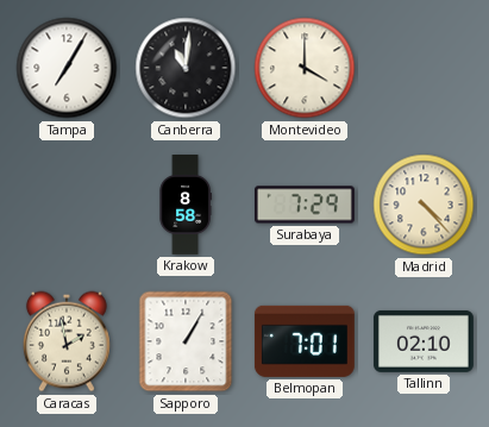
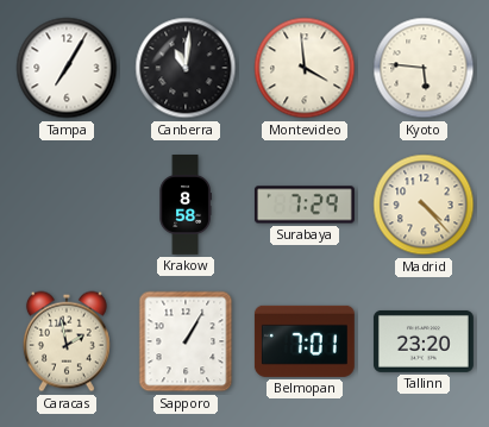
Montevideo: 4:00 -> 3:59 (305, 68)
Kyoto: none -> 5:46 (424, 68)
Tallinn: 02:10 -> 23:20 (424, 341)
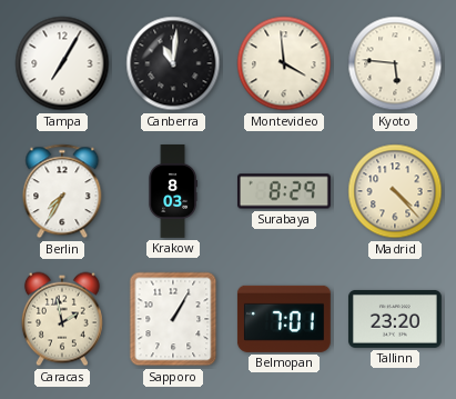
Berlin: none -> 7:35 (62, 191)
Krakow: 8:58 -> 8:03 (173, 192)
Surabaya: 7:29 -> 8:29 (284, 191)
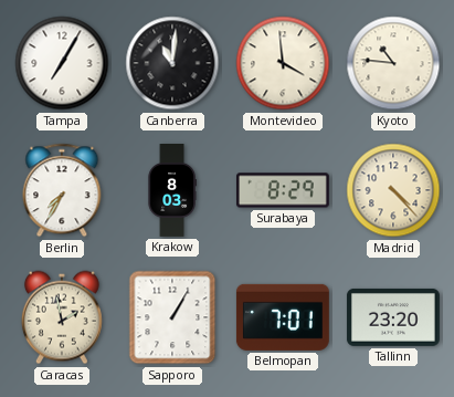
Kyoto: 5:46 -> 10:46 (393, 63)
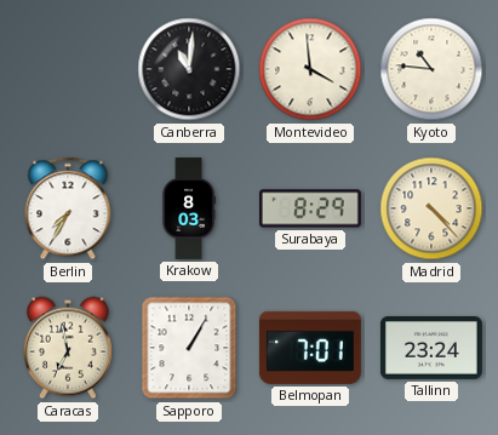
Tampa: 7:05 -> none (62, 63)
Caracas: 1:58 -> 6:58 (68, 348)
Tallinn: 23:20 -> 23:24 (431, 348)
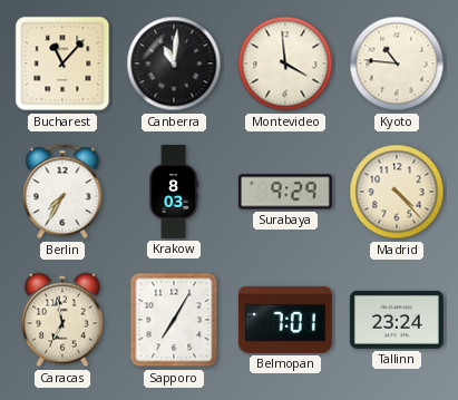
Bucharest: none -> 11:07 (62, 64)
Surabaya: 8:29 -> 9:29 (285, 192)
Sapporo: 1:05 -> 7:05 (174, 320)
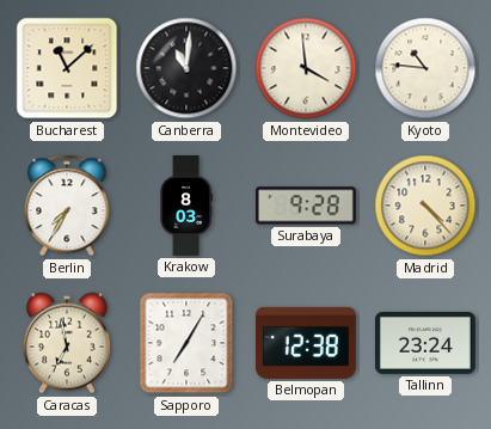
Bucharest: 11:07 -> 11:08 (67, 68)
Surabaya: 9:29 -> 9:28 (306, 206)
Belmopan: 7:01 -> 12:38 (306, 343)
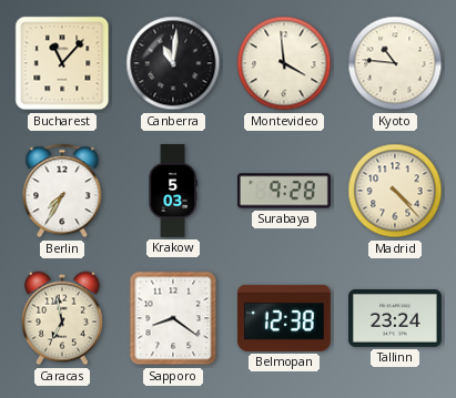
Bucharest: 11:08 -> 11:07 (62, 63)
Krakow: 8:03 -> 5:03 (173, 192)
Sapporo: 7:05 -> 8:21 (173, 318)
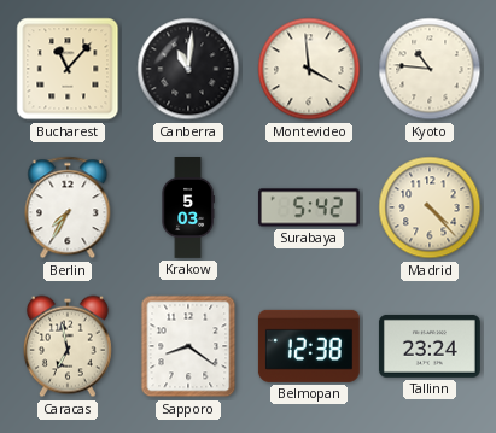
Surabaya: 9:28 -> 5:42 (309, 207)
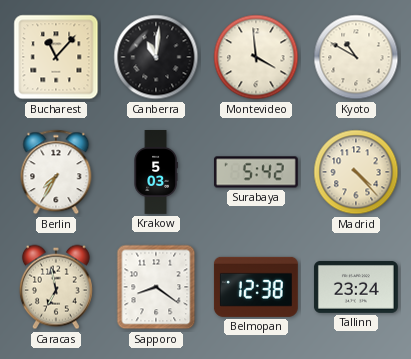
Kyoto: 10:46 -> 10:50 (356, 57)
